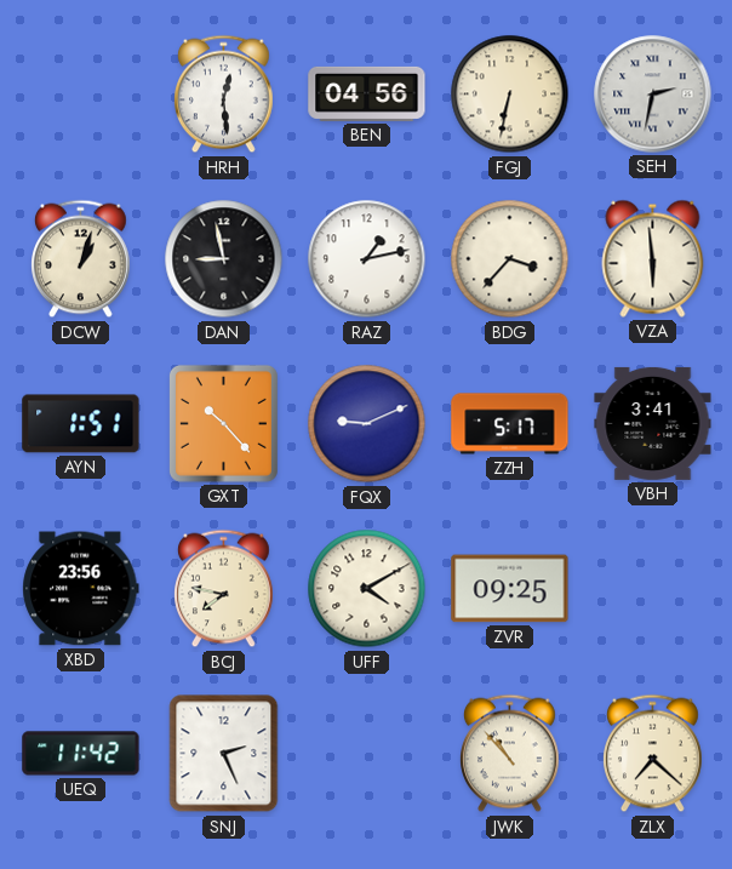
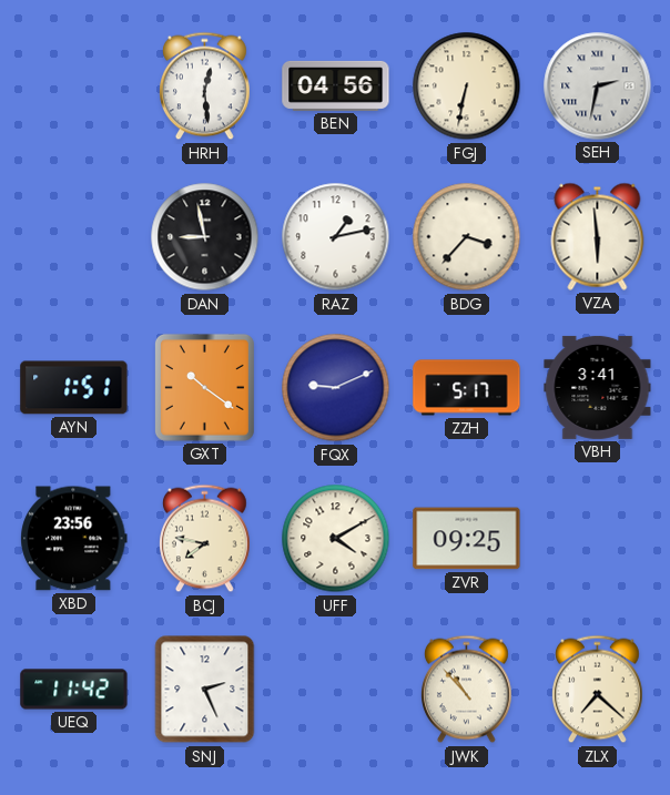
DCW: 1:03 -> none (81, 259)
GXT: 10:23 -> 10:21 (204, 387)
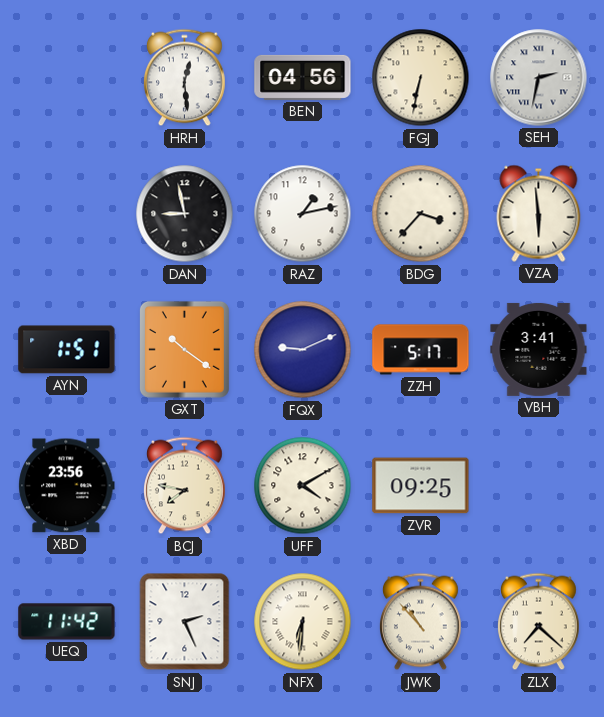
NFX: none -> 6:31 (303, 622)
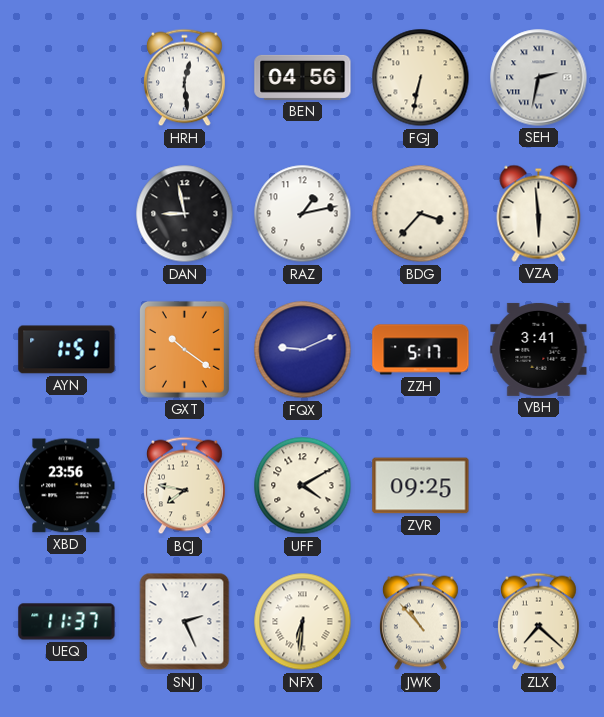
UEQ: 11:42 -> 11:37 (67, 622)
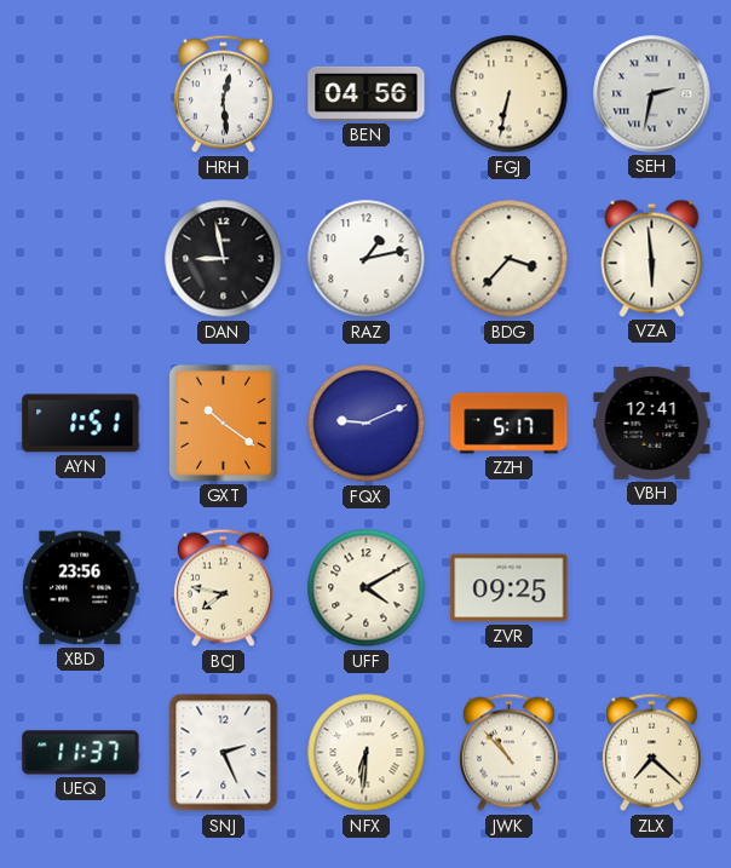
VBH: 3:41 -> 12:41 (652, 422)
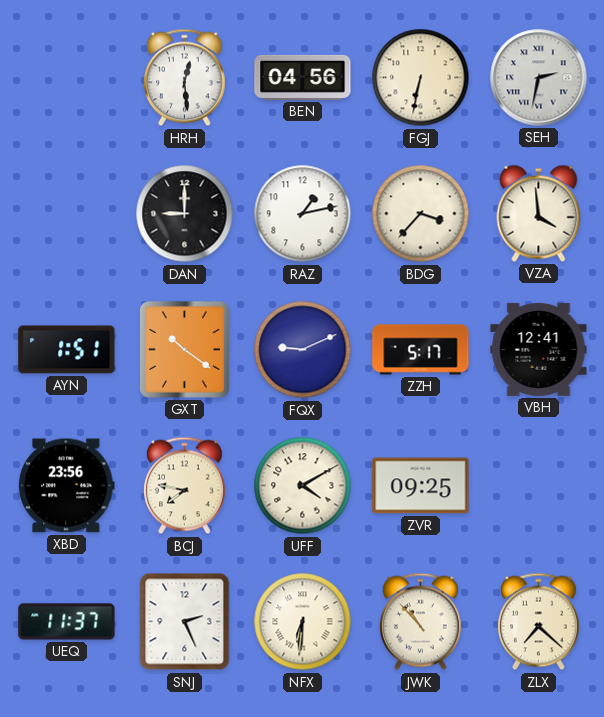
DAN: 8:58 -> 9:00 (185, 214)
VZA: 5:59 -> 3:59 (539, 213)
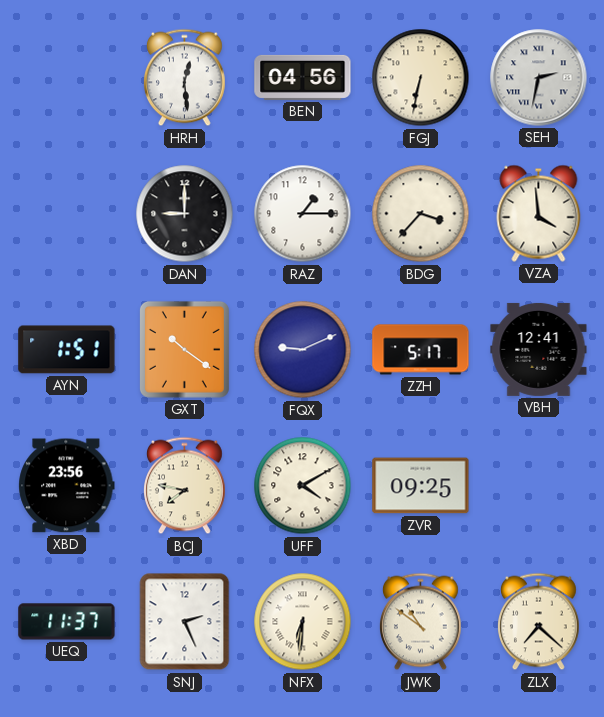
RAZ: 1:13 -> 1:15 (303, 214)
JWK: 10:53 -> 10:51 (421, 622)
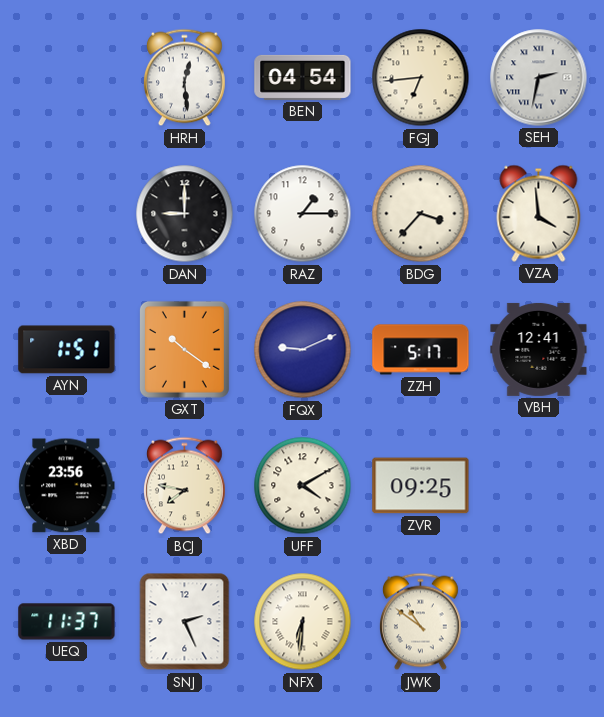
BEN: 04:56 -> 04:54 (303, 77)
FGJ: 6:32 -> 6:44 (421, 78)
ZLX: 7:22 -> none (539, 622)
